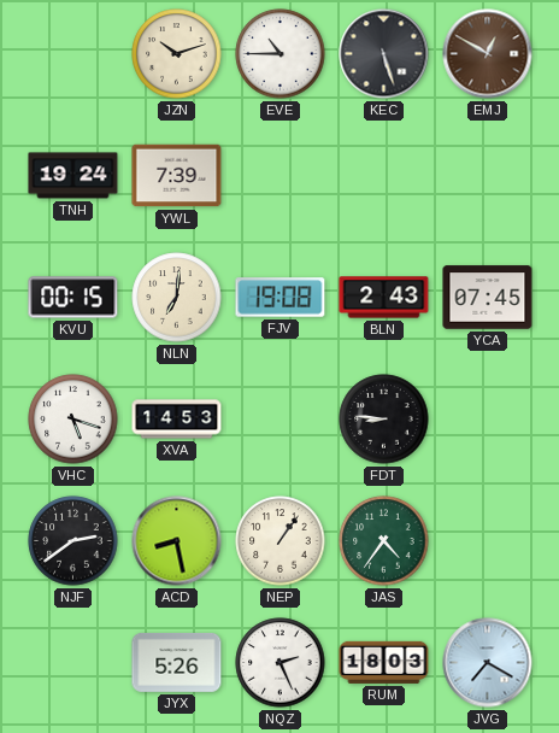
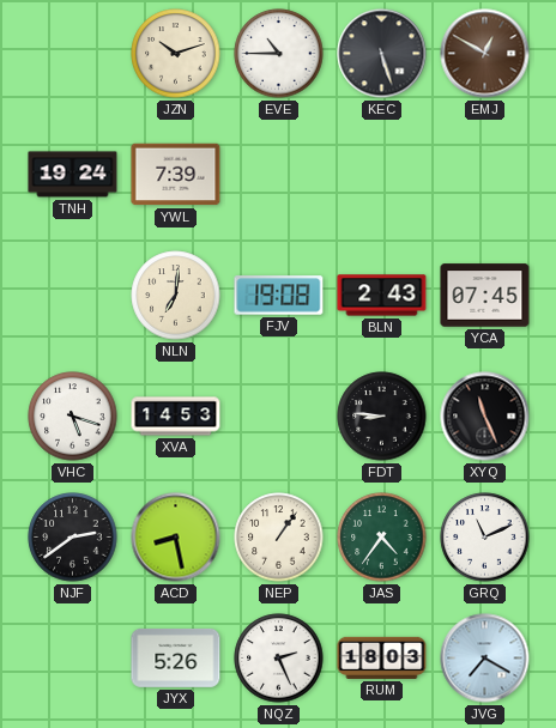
KVU: 00:15 -> none (73, 298)
XYQ: none -> 11:26 (485, 417)
GRQ: none -> 11:11 (485, 538)
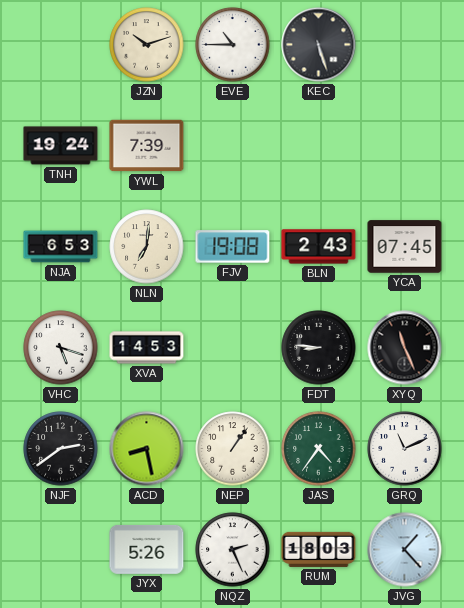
EMJ: 12:50 -> none (485, 54)
NJA: none -> 6:53 (61, 247)
JVG: 7:20 -> 1:23 (405, 550)
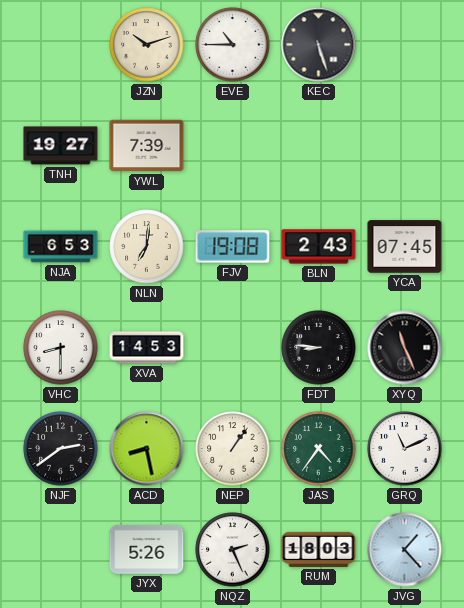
TNH: 19:24 -> 19:27 (61, 146)
VHC: 5:18 -> 8:30 (61, 348)
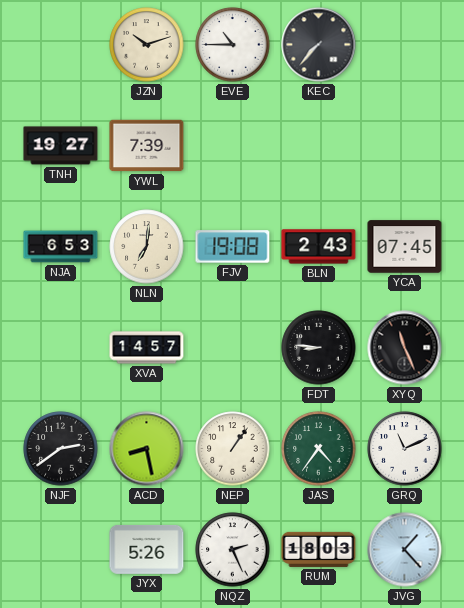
KEC: 5:27 -> 7:37 (319, 45)
VHC: 8:30 -> none (61, 348)
XVA: 14:53 -> 14:57 (147, 348)
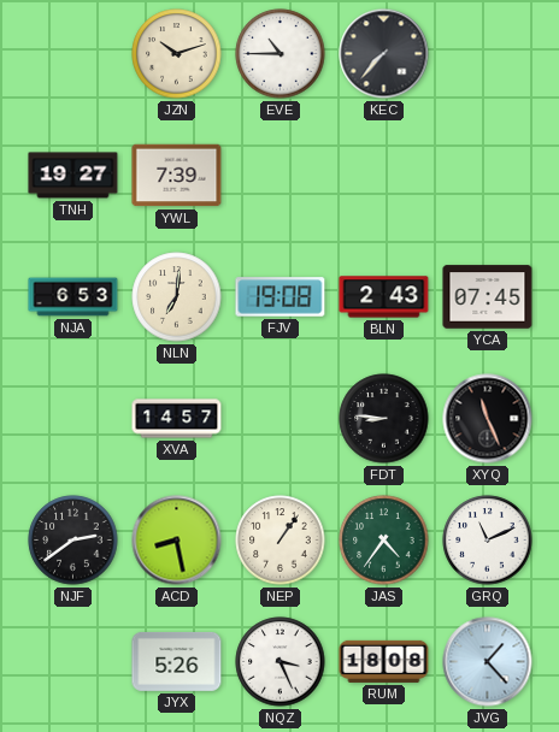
NQZ: 2:26 -> 3:26 (281, 662)
RUM: 18:03 -> 18:08 (384, 661)
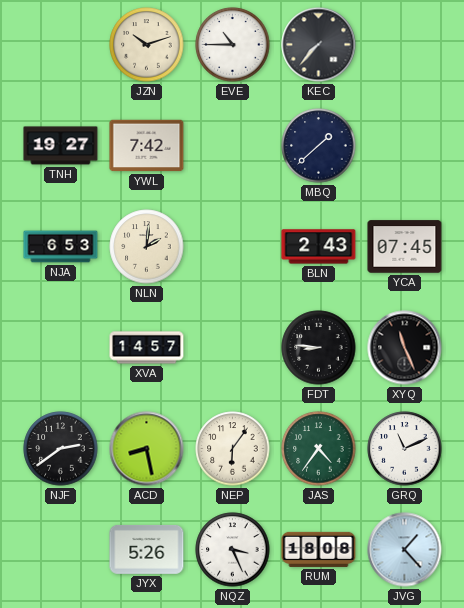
YWL: 7:39 -> 7:42 (147, 146)
MBQ: none -> 1:38 (319, 146)
NLN: 7:01 -> 2:01 (147, 247)
FJV: 19:08 -> none (281, 297)
NEP: 1:06 -> 6:06 (233, 449)
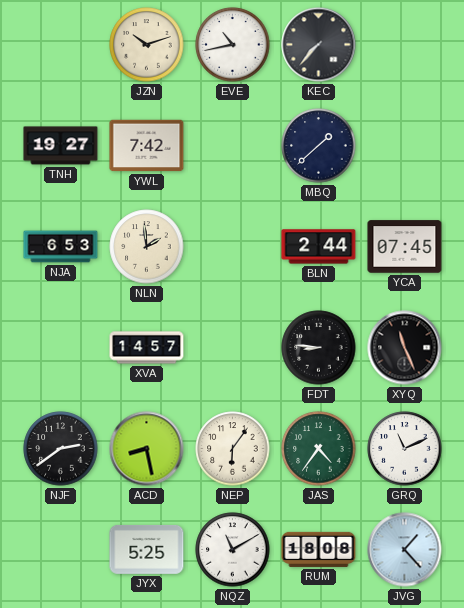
EVE: 10:45 -> 10:43 (233, 45)
NLN: 2:01 -> 1:59 (147, 247)
BLN: 2:43 -> 2:44 (319, 247)
JYX: 5:26 -> 5:25 (147, 550)
NQZ: 3:26 -> 11:10 (233, 550)
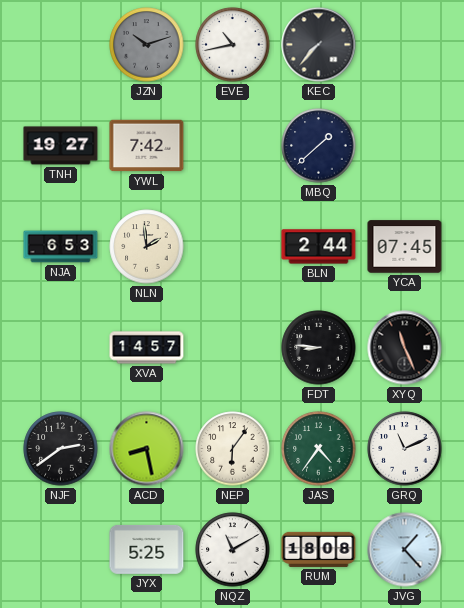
JZN dial: cream -> grey (147, 45)
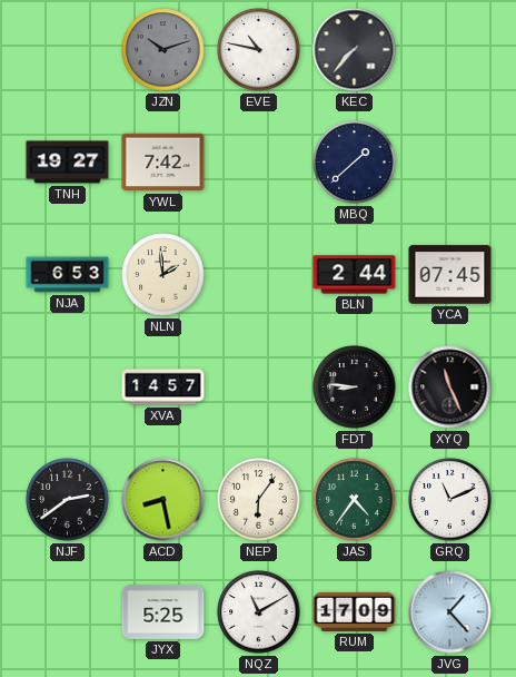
EVE: 10:43 -> 10:47 (259, 50)
RUM: 18:08 -> 17:09 (355, 611)
